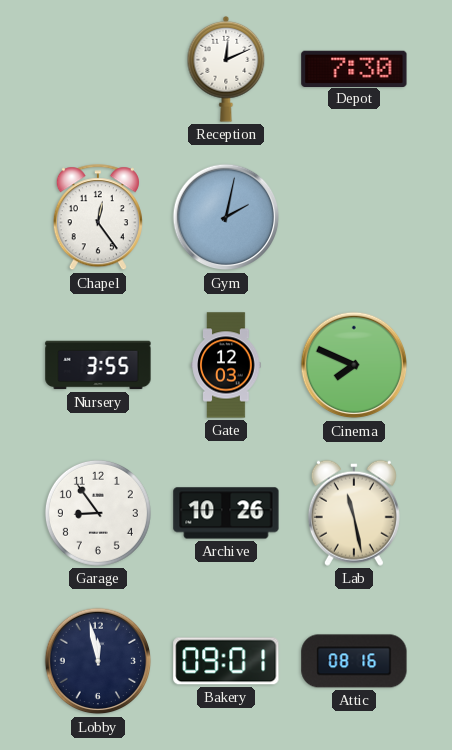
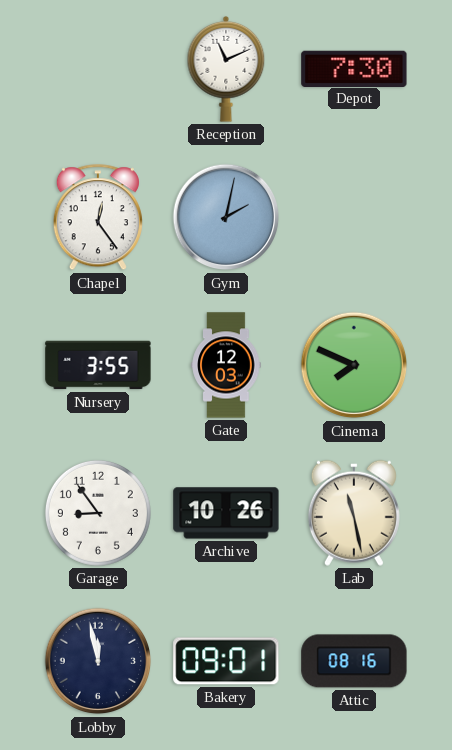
Reception: 12:11 -> 11:11 (226, 69)
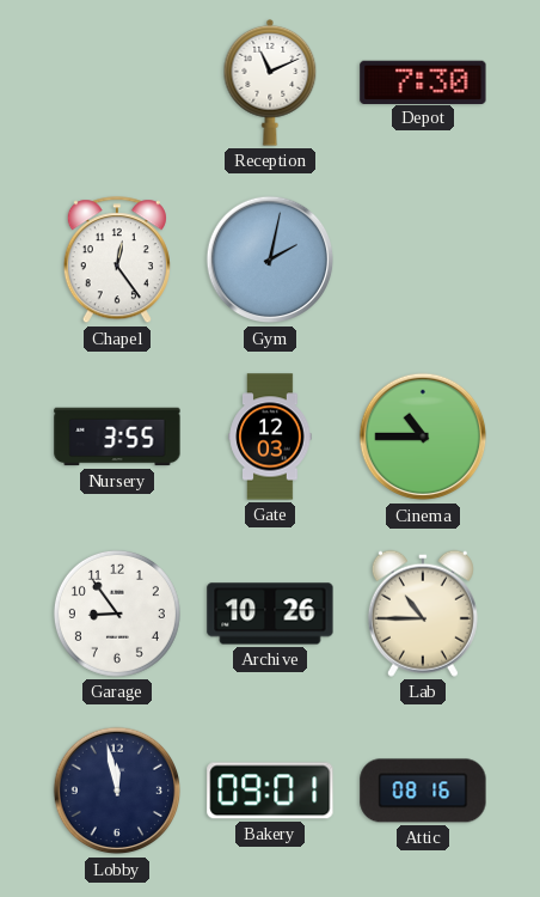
Cinema: 7:49 -> 10:45 (423, 437)
Lab: 11:28 -> 10:45 (423, 614)
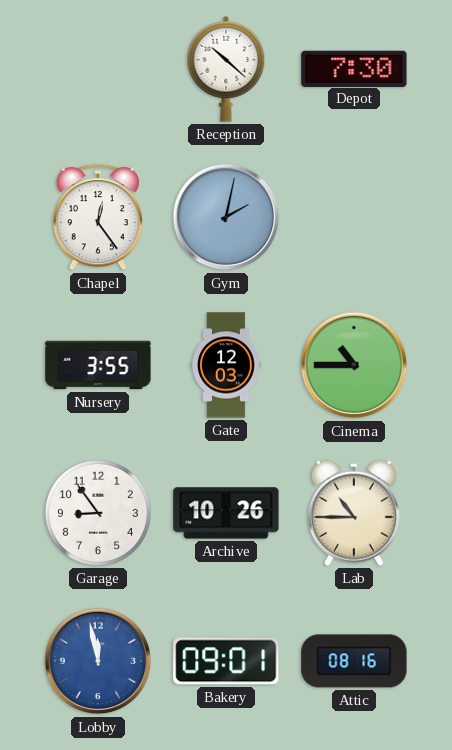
Reception: 11:11 -> 10:22 (226, 69)
Lobby dial: navy -> blue (98, 661)
